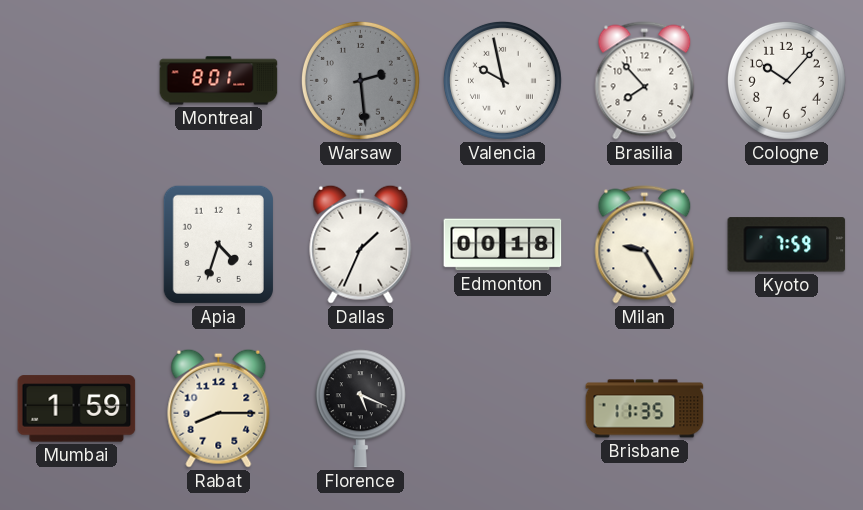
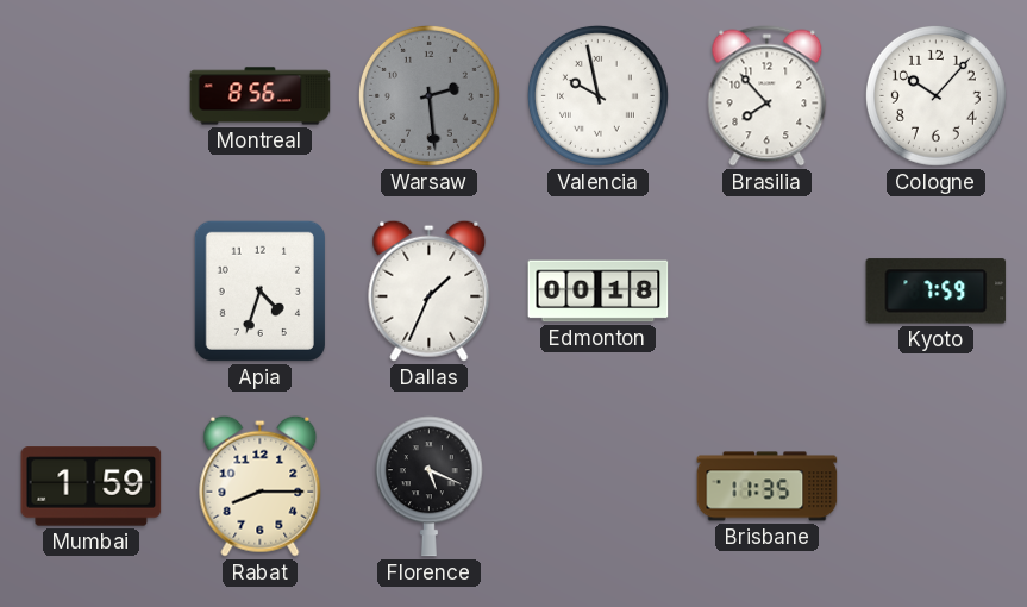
Montreal: 8:01 -> 8:56 (261, 96)
Milan: 9:25 -> none (645, 245)
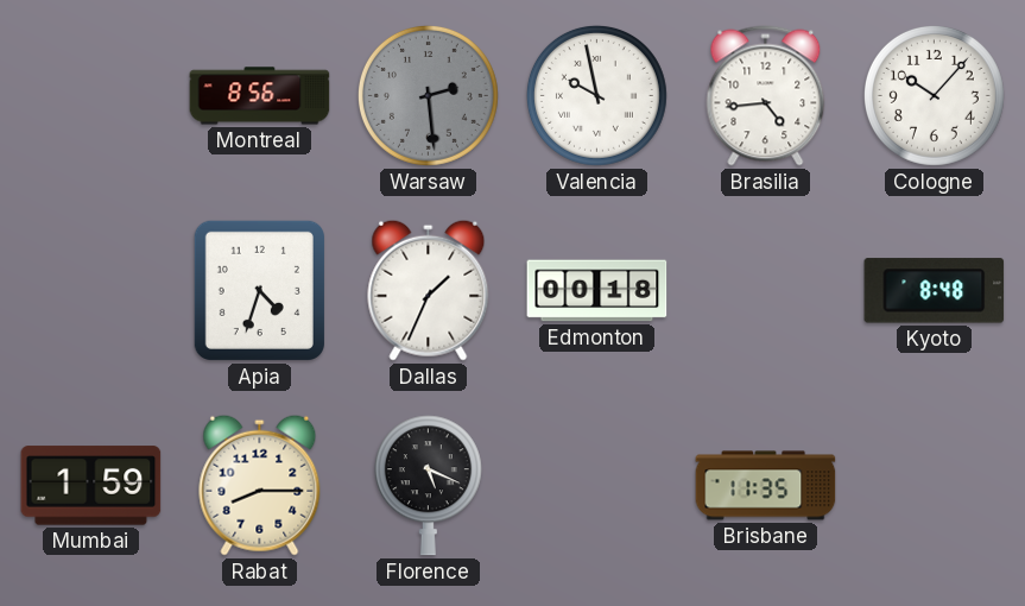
Brasilia: 7:53 -> 4:44 (766, 96)
Kyoto: 7:59 -> 8:48 (935, 291)
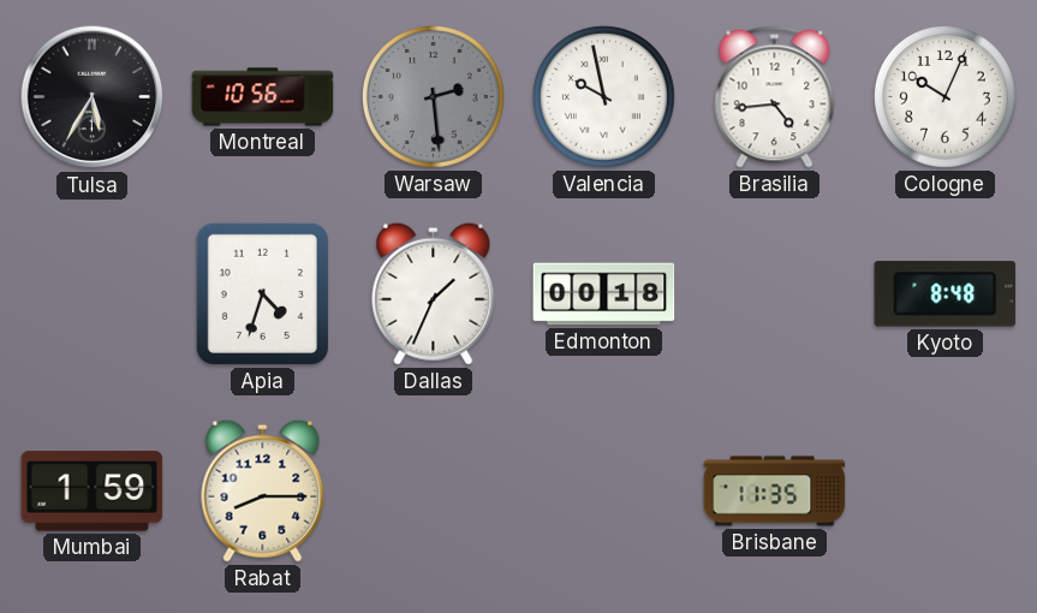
Tulsa: none -> 5:35 (93, 97)
Montreal: 8:56 -> 10:56 (263, 97)
Cologne: 10:07 -> 10:04 (944, 96)
Florence: 5:19 -> none (428, 486)
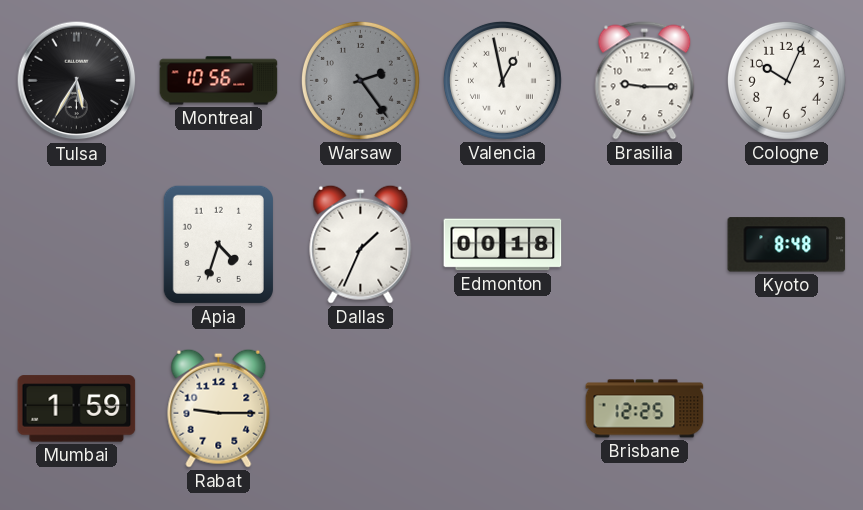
Warsaw: 2:29 -> 2:24 (360, 80)
Valencia: 9:58 -> 12:58 (502, 80)
Brasilia: 4:44 -> 9:15 (645, 81)
Rabat: 8:15 -> 9:15 (219, 408)
Brisbane: 11:35 -> 12:25 (645, 409)
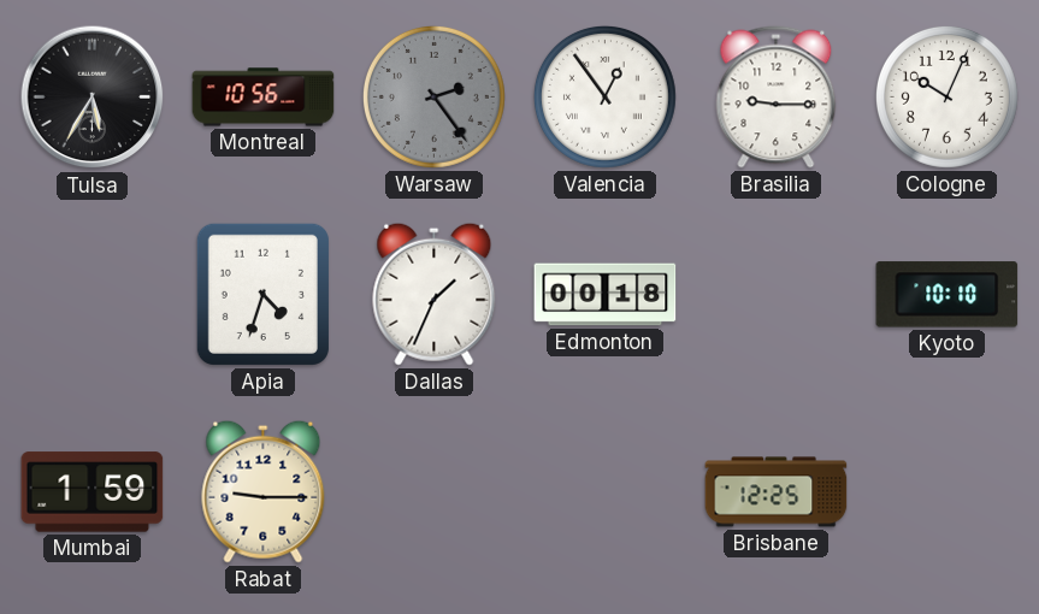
Valencia: 12:58 -> 12:54 (604, 96)
Kyoto: 8:48 -> 10:10 (948, 295)
